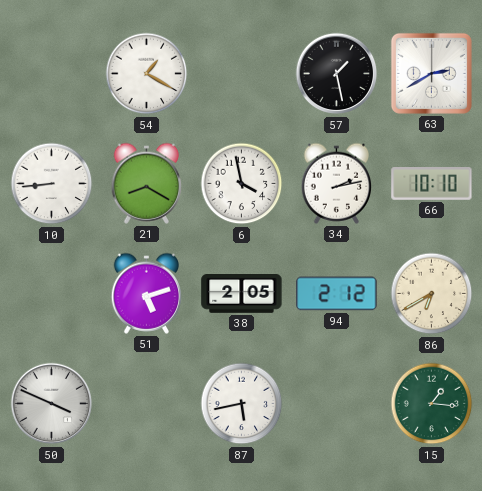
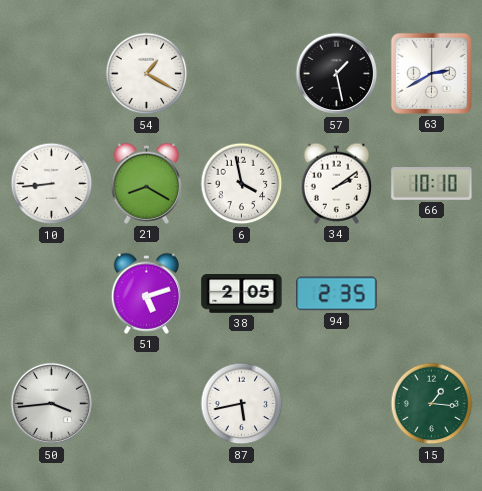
34: 2:13 -> 2:09 (337, 183)
94: 2:12 -> 2:35 (337, 294)
86: 6:40 -> none (432, 294)
50: 3:49 -> 3:44 (52, 404)
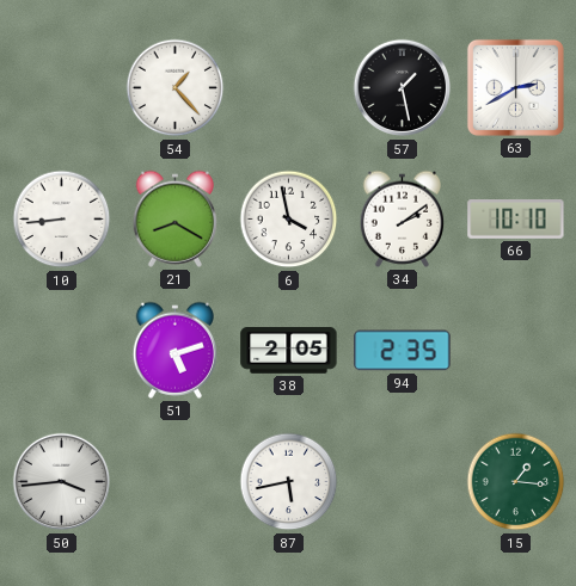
54: 1:20 -> 1:23 (176, 88)
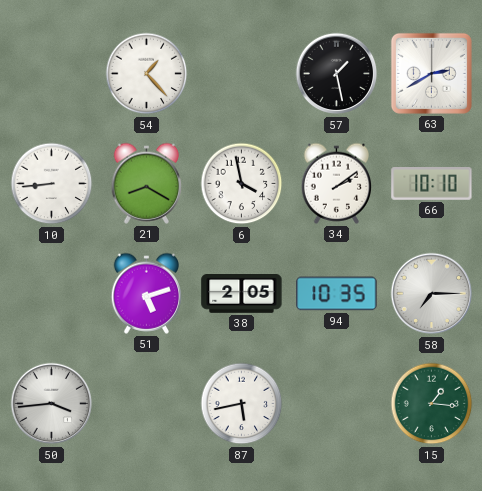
94: 2:35 -> 10:35 (337, 294)
58: none -> 7:15 (432, 294)
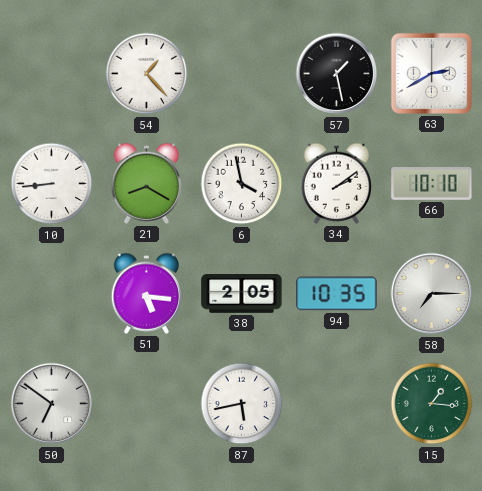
51: 5:12 -> 5:16 (147, 293)
50: 3:44 -> 6:51 (52, 404)
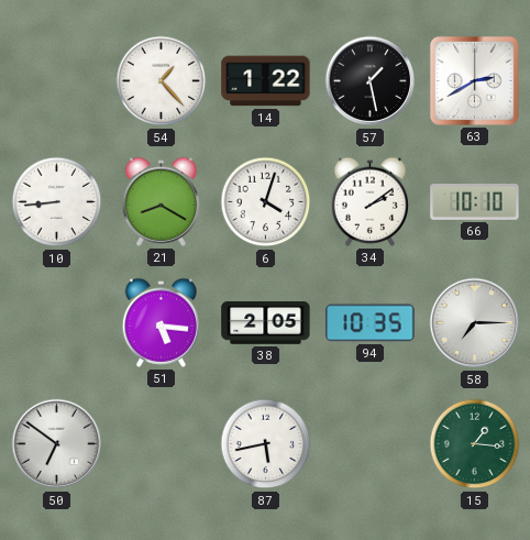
14: none -> 1:22 (266, 81)
6: 3:58 -> 4:03 (266, 202)
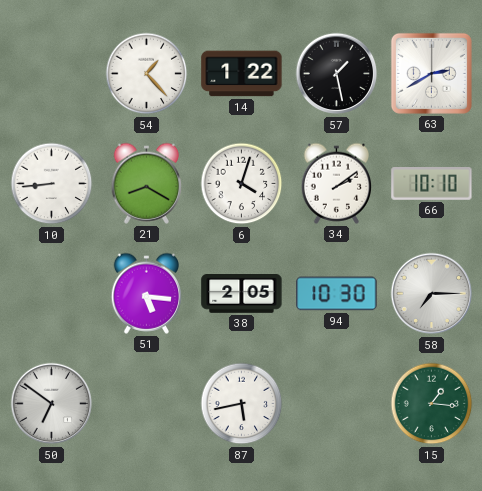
94: 10:35 -> 10:30 (337, 294)
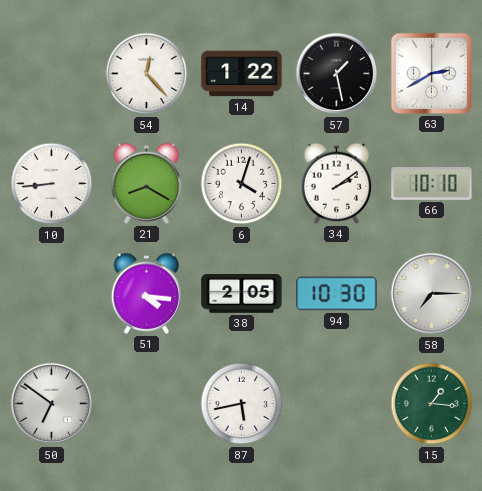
54: 1:23 -> 12:23 (147, 74)
51: 5:16 -> 4:16 (147, 293)
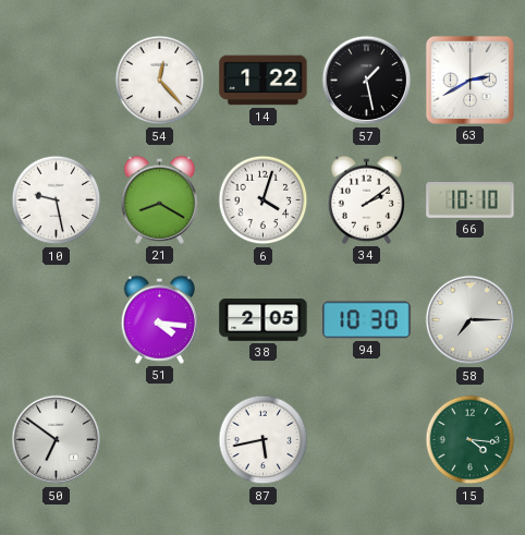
10: 8:44 -> 9:28 (57, 200)
15: 1:16 -> 4:16 (471, 440)
